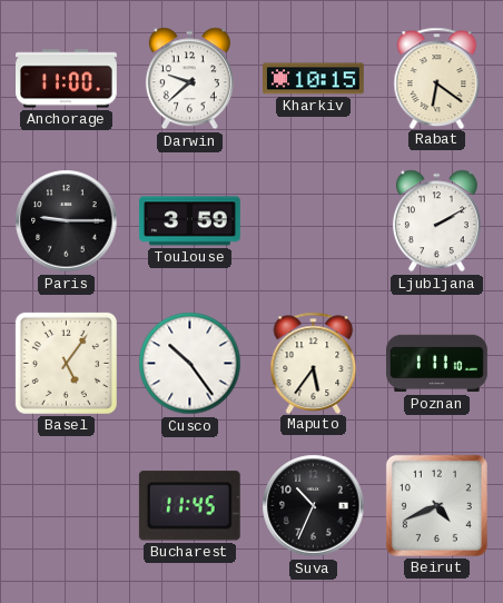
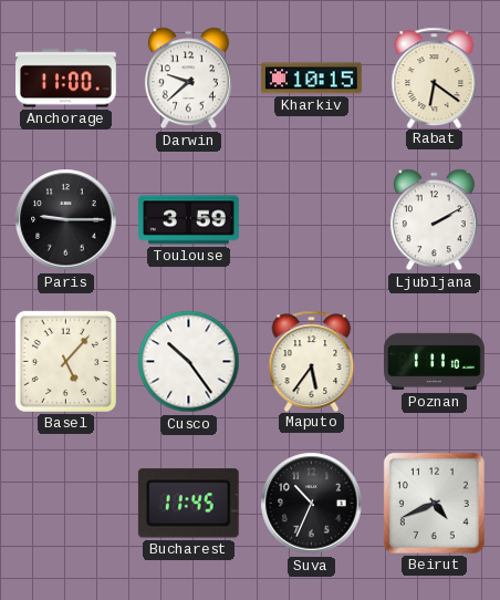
Basel: 5:06 -> 5:07 (65, 361)
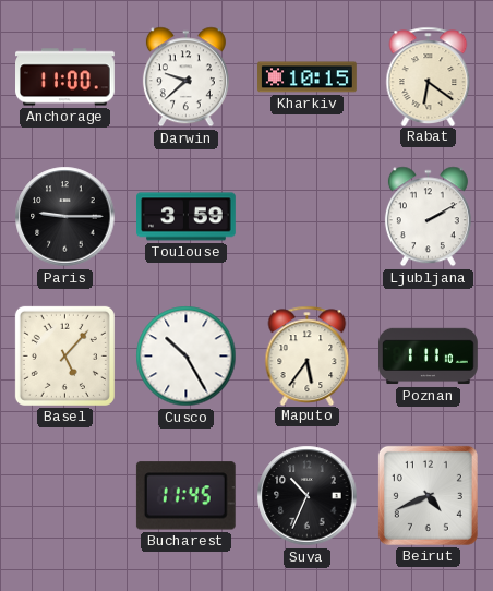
Cusco: 10:24 -> 10:25 (187, 357)
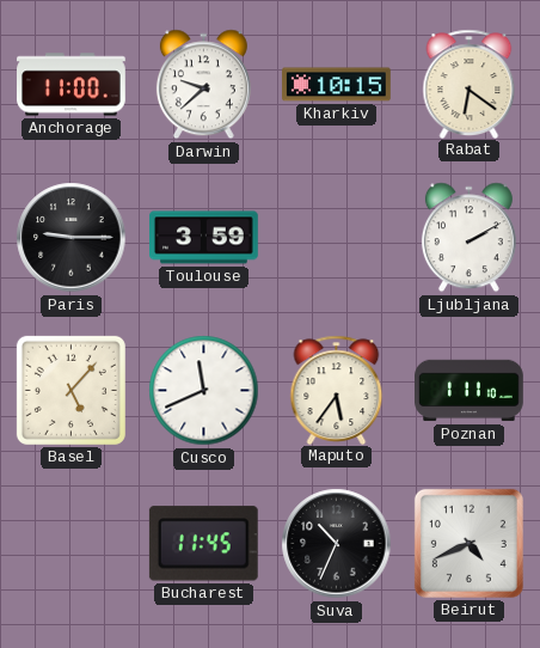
Cusco: 10:25 -> 11:41 (204, 391)
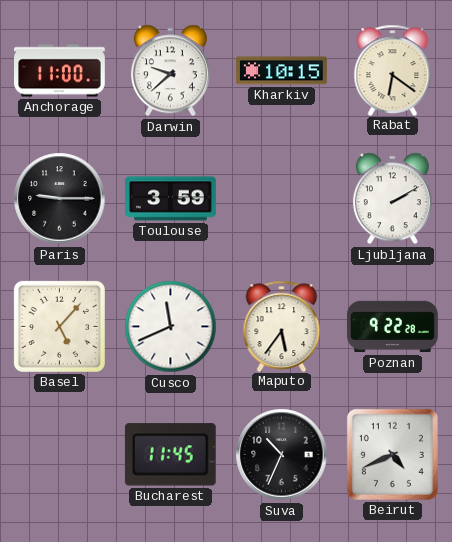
Poznan: 1:11 -> 9:22 (393, 327)
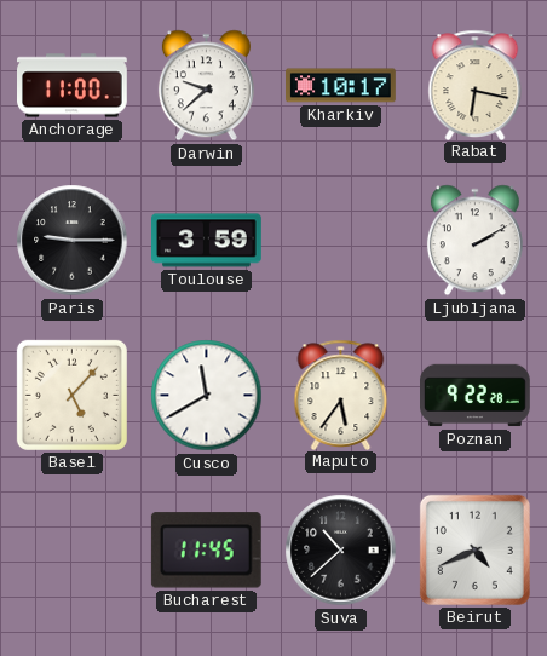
Kharkiv: 10:15 -> 10:17 (341, 86)
Rabat: 6:21 -> 6:17 (476, 85)
Cusco: 11:41 -> 11:40 (207, 396)
Suva: 10:34 -> 10:38 (341, 551)
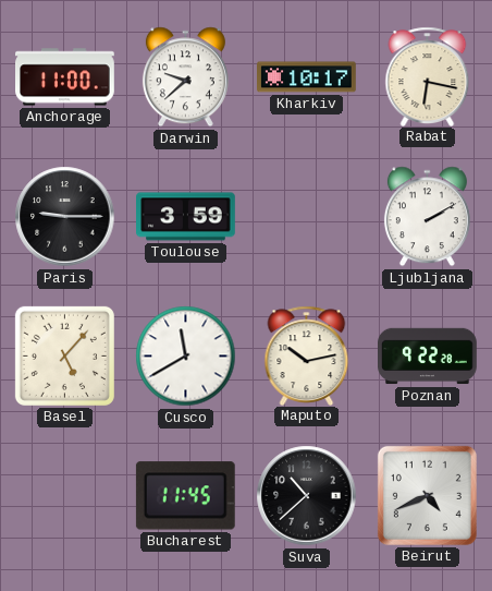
Maputo: 5:36 -> 10:13 (307, 355)
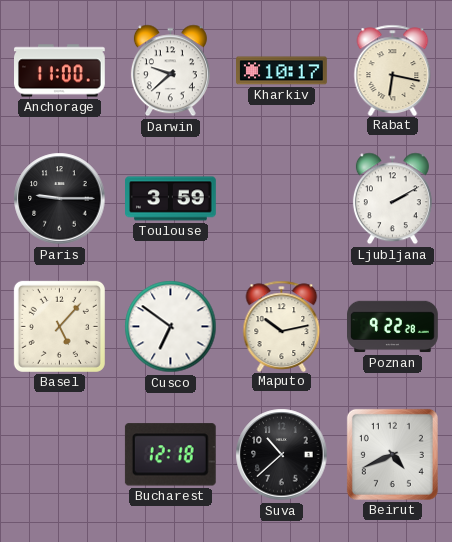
Cusco: 11:40 -> 6:51 (171, 327)
Bucharest: 11:45 -> 12:18 (170, 455)
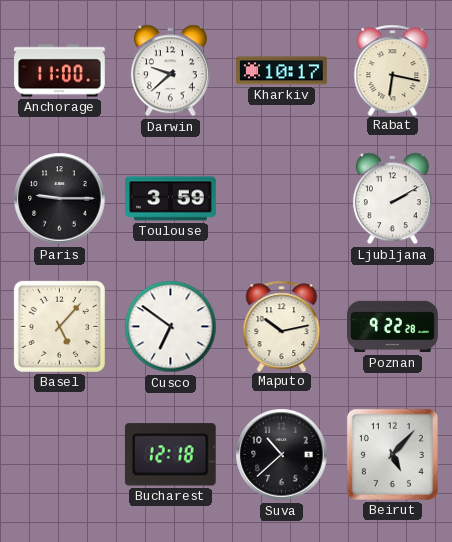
Beirut: 4:41 -> 5:07 (392, 454)
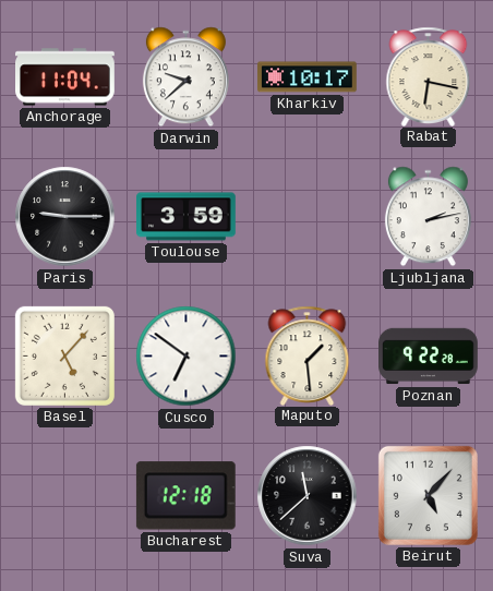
Anchorage: 11:00 -> 11:04 (65, 77)
Ljubljana: 2:10 -> 2:13 (428, 217)
Maputo: 10:13 -> 1:29 (308, 355)
Suva: 10:38 -> 11:38 (308, 496)
